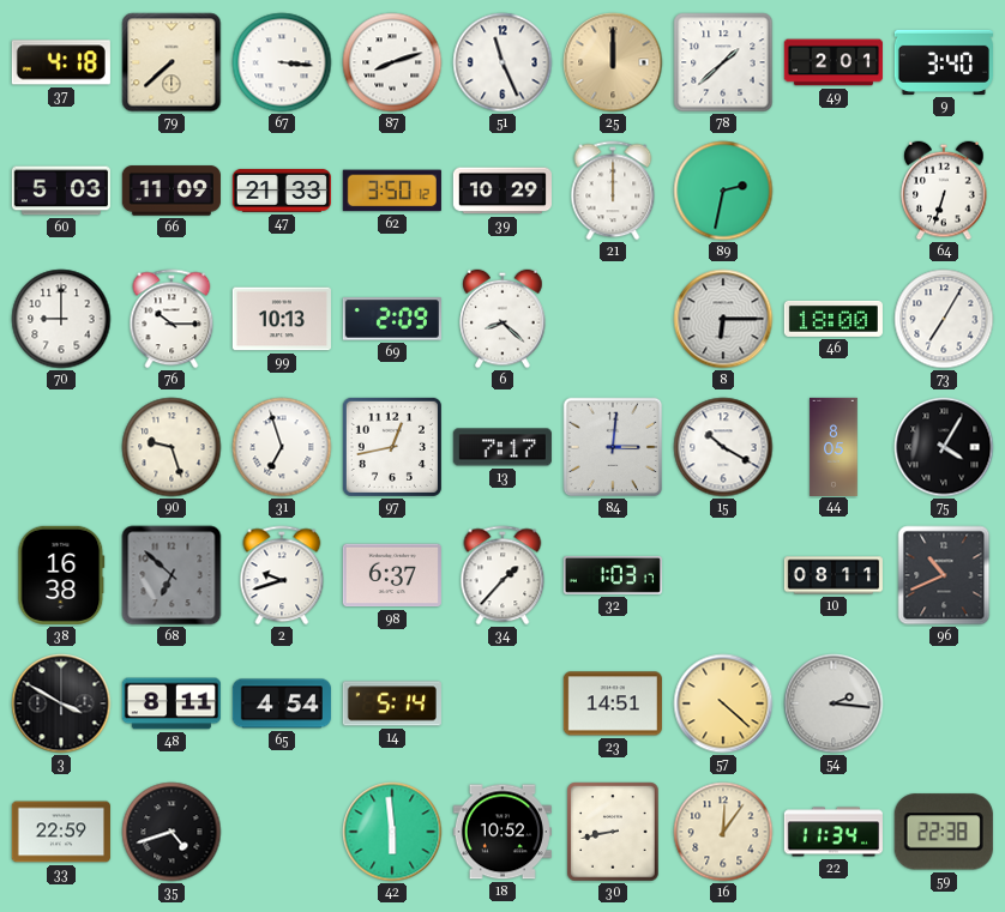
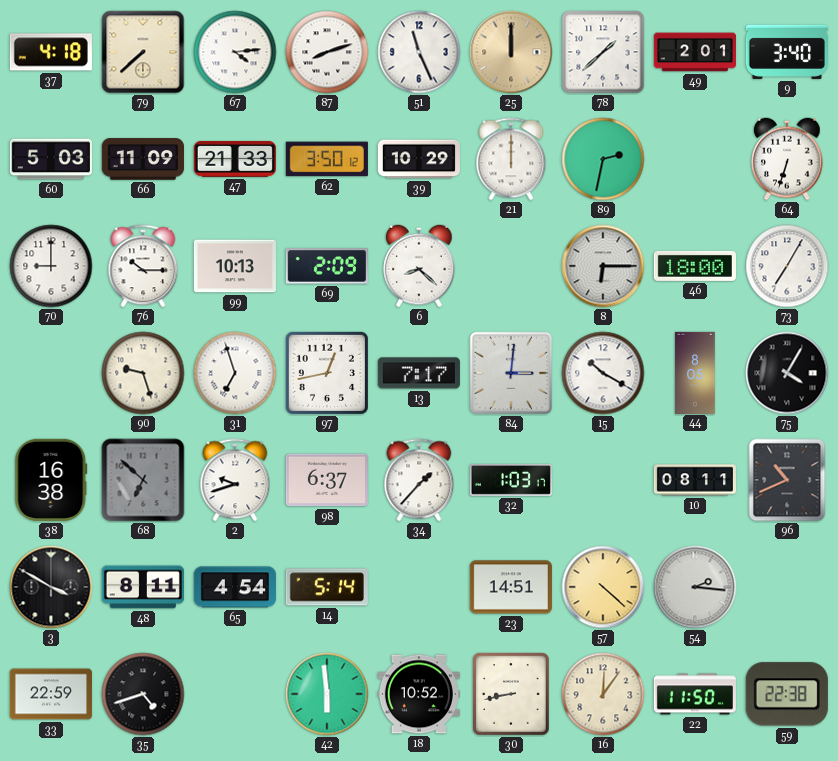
67: 3:16 -> 4:14 (235, 52)
22: 11:34 -> 11:50 (695, 694)
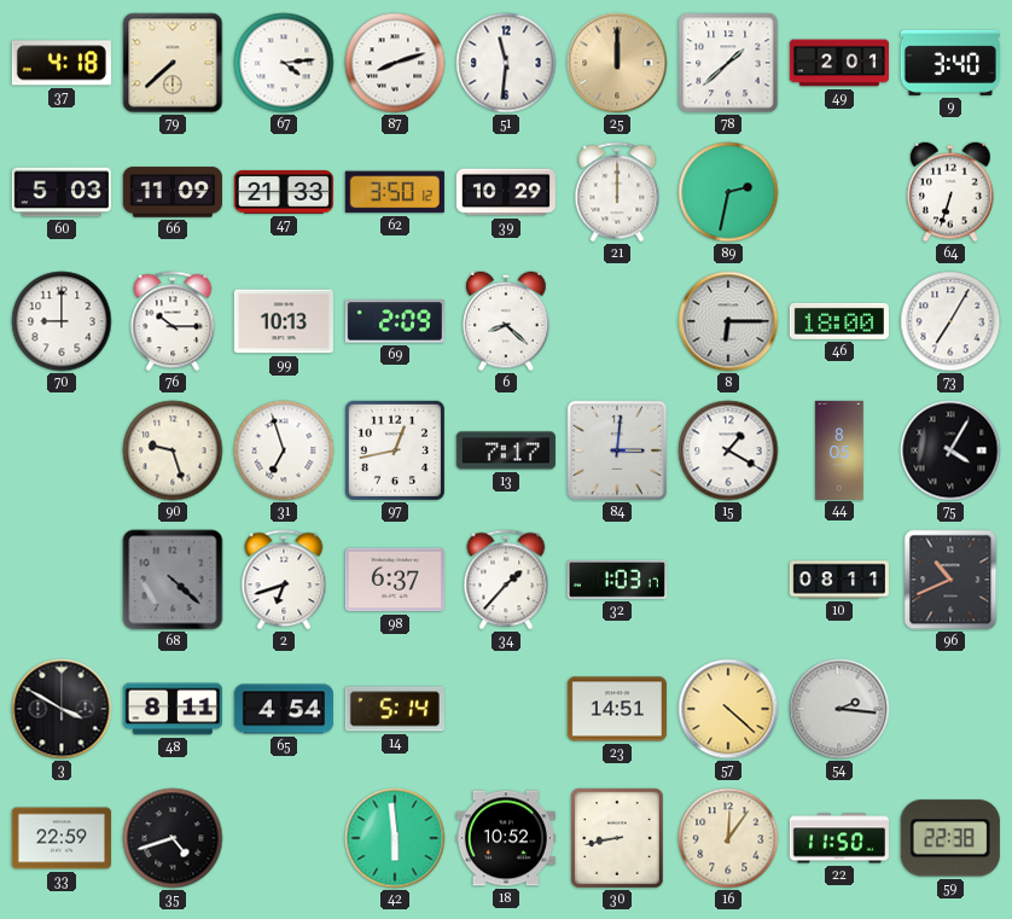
51: 11:26 -> 11:31 (506, 63)
15: 10:20 -> 1:20 (728, 450)
38: 16:38 -> none (51, 480)
68: 6:52 -> 4:22 (173, 580)
2: 9:42 -> 6:42 (284, 580)
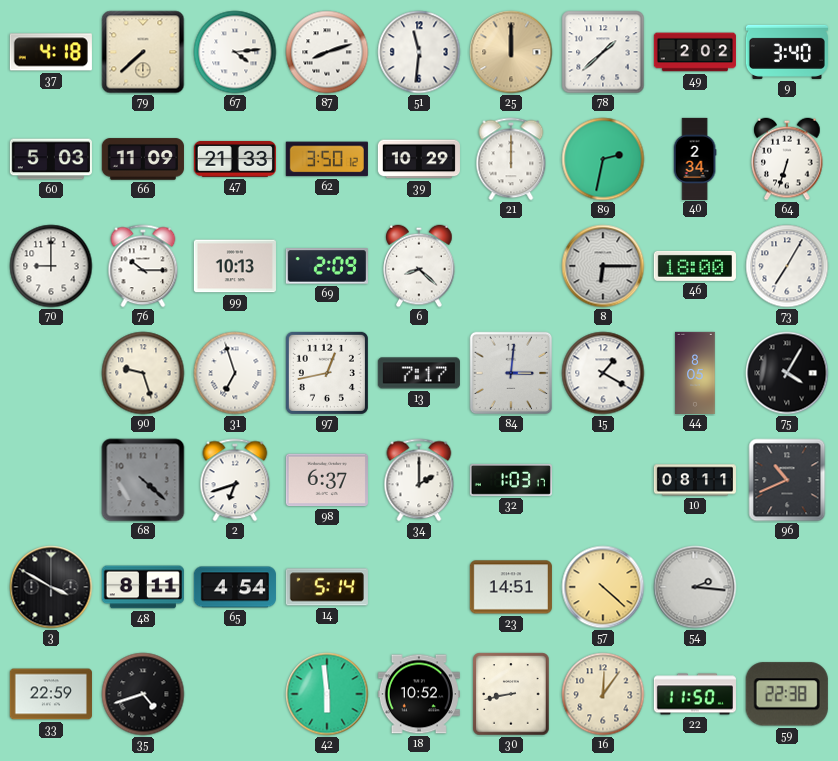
49: 2:01 -> 2:02 (695, 52)
40: none -> 2:34 (695, 158)
34: 1:37 -> 2:00 (419, 480)
